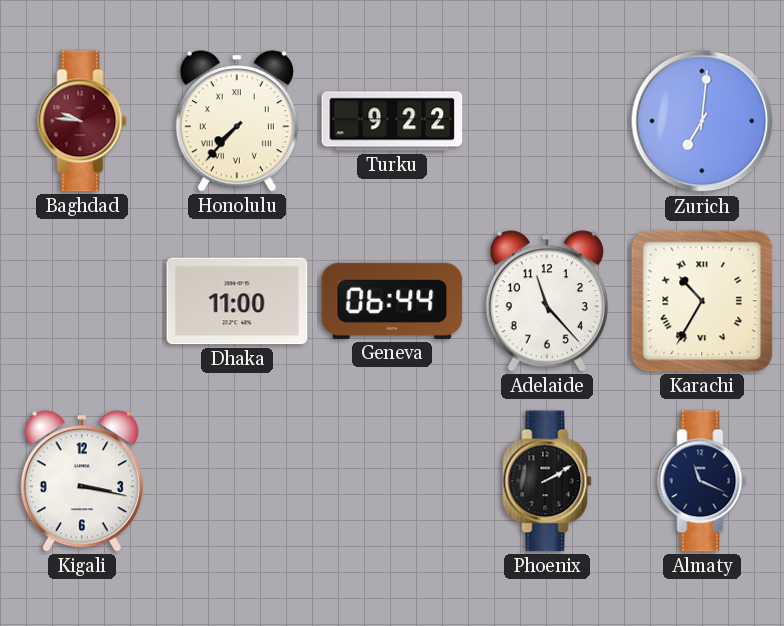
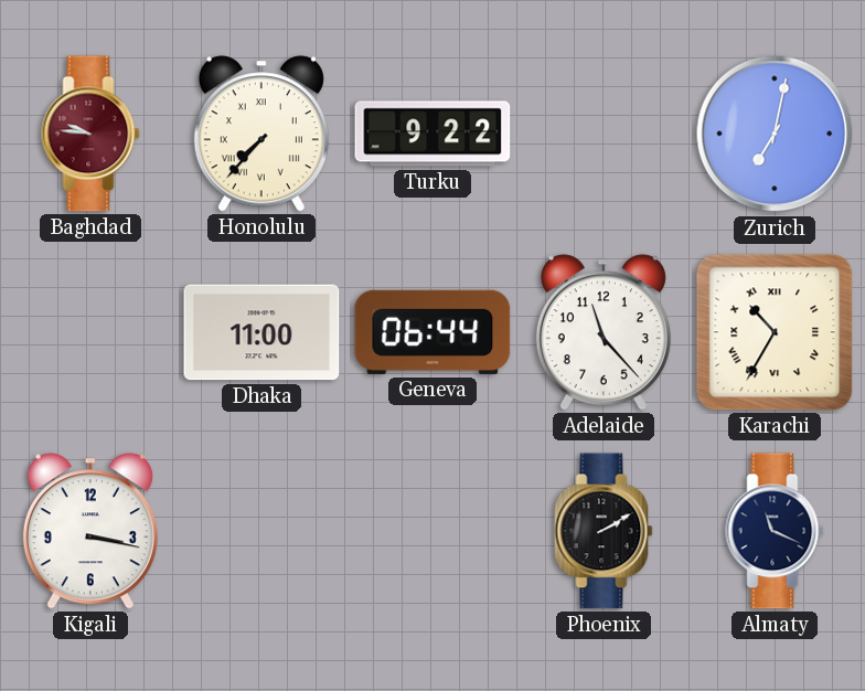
Zurich: 7:01 -> 7:02 (775, 134)
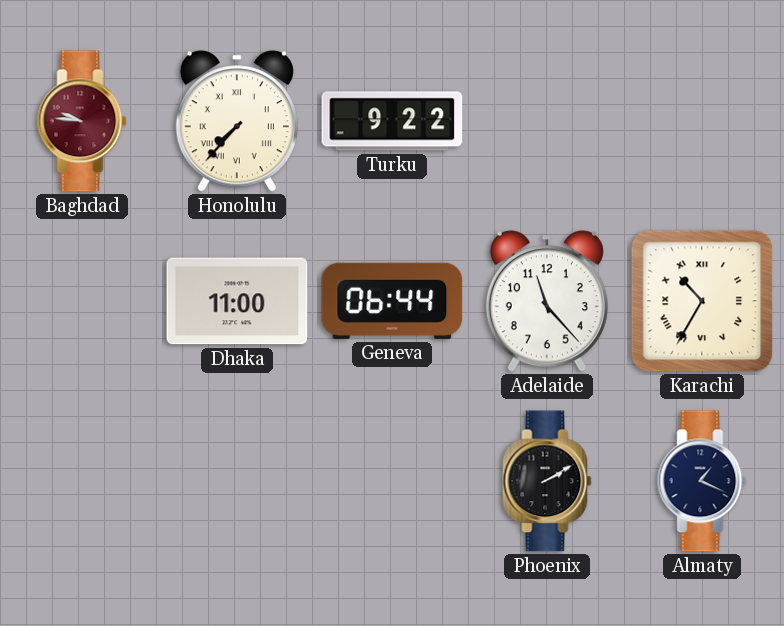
Zurich: 7:02 -> none (775, 134)
Kigali: 3:17 -> none (90, 531)
Almaty: 11:19 -> 1:19 (702, 481)
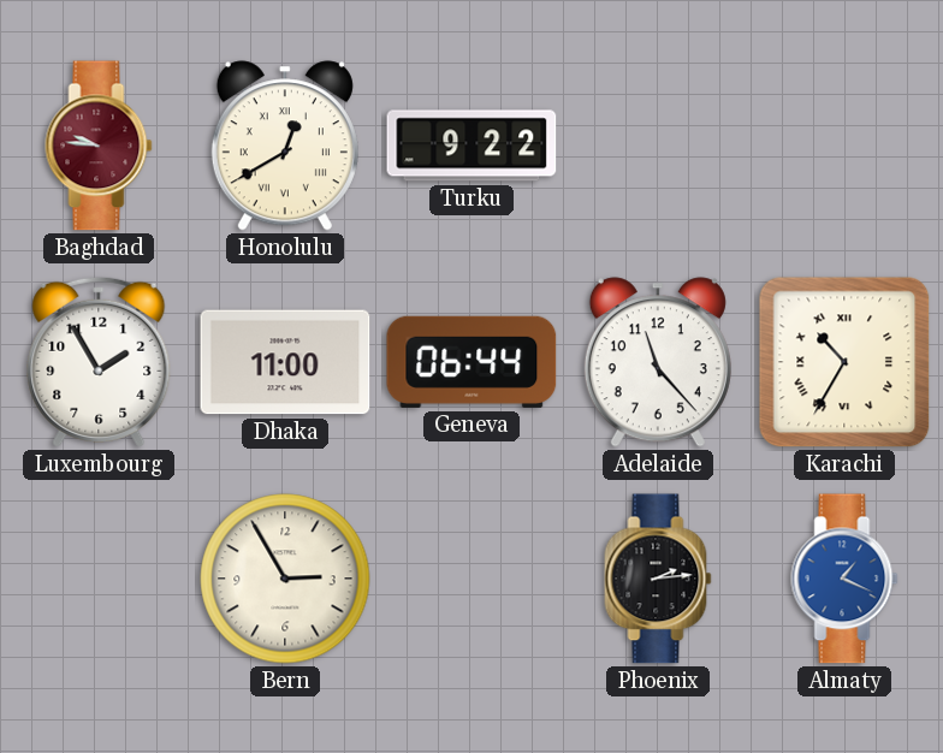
Honolulu: 7:37 -> 12:40 (285, 146)
Luxembourg: none -> 1:55 (99, 362)
Bern: none -> 2:55 (285, 579)
Phoenix: 2:10 -> 2:14 (658, 579)
Almaty dial: navy -> blue (844, 579)
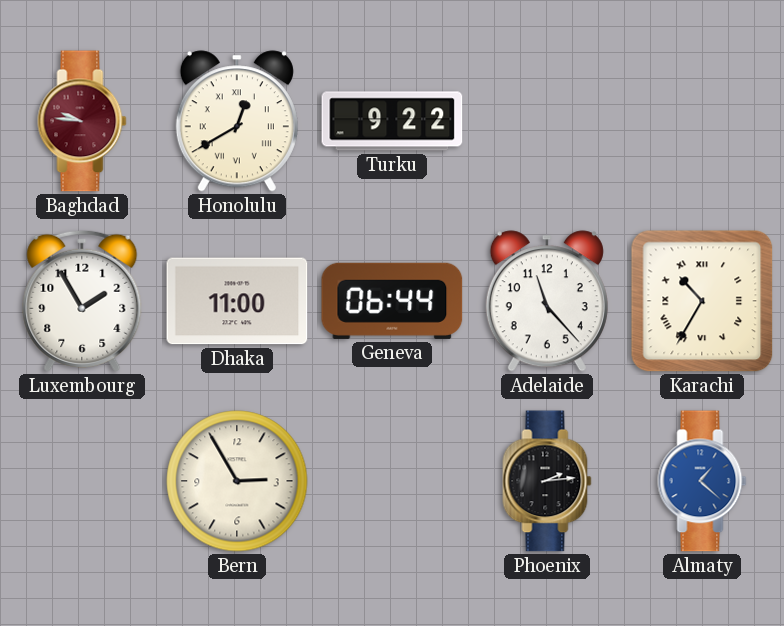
Almaty: 1:19 -> 1:22 (702, 481)
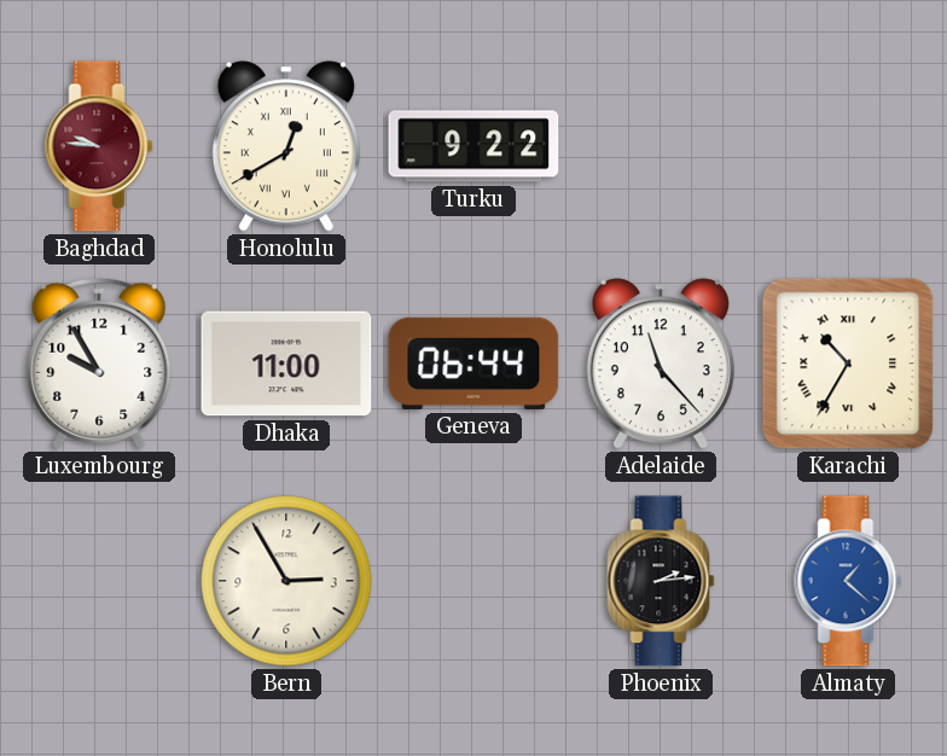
Luxembourg: 1:55 -> 9:55 (99, 364)
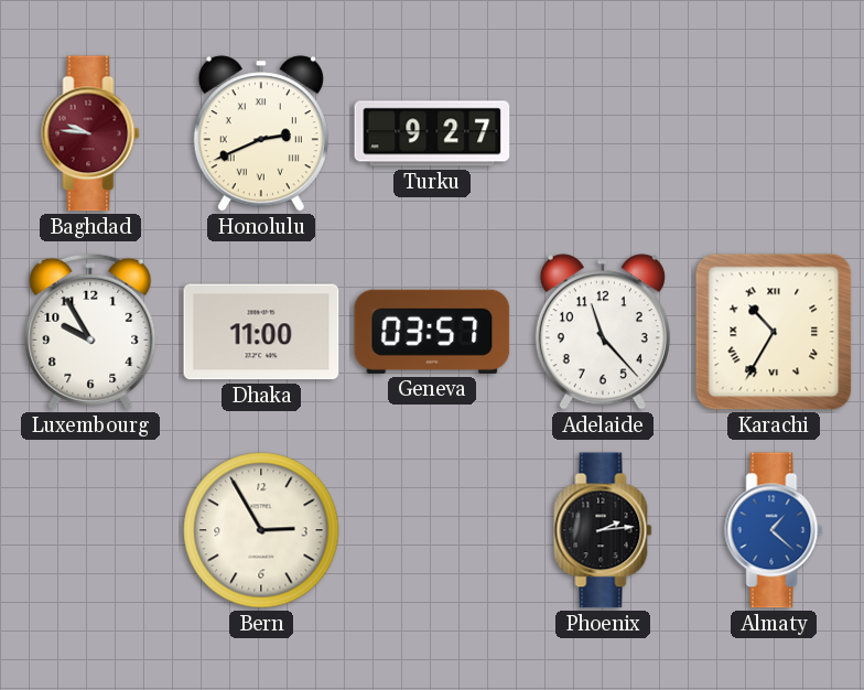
Honolulu: 12:40 -> 2:41 (261, 133)
Turku: 9:22 -> 9:27 (432, 133)
Geneva: 06:44 -> 03:57 (432, 332)
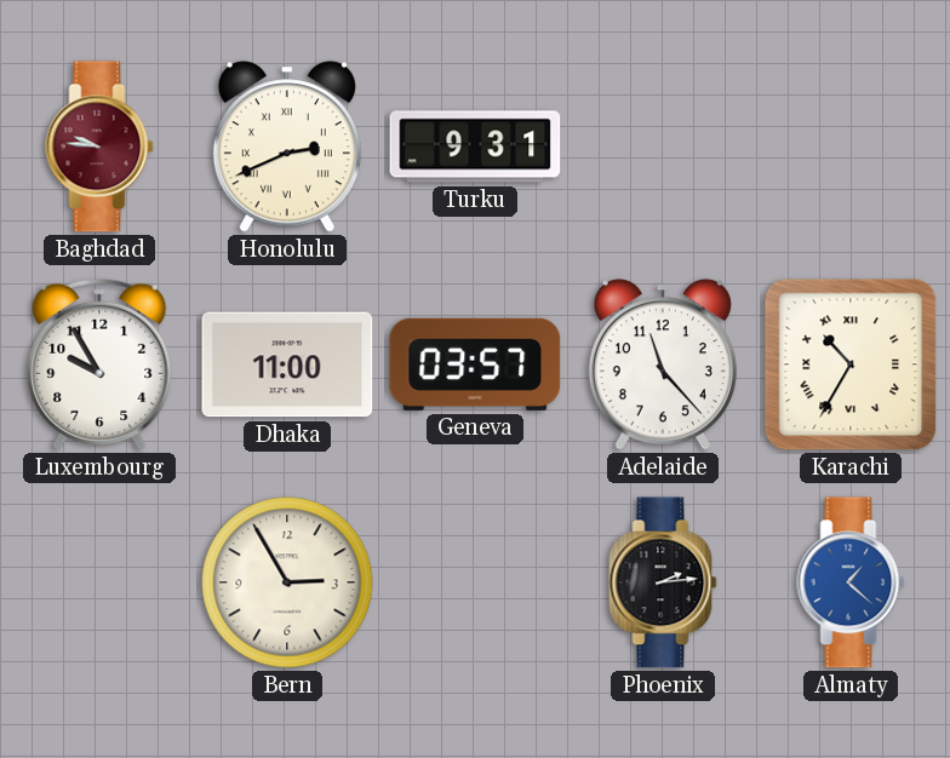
Turku: 9:27 -> 9:31 (475, 147)
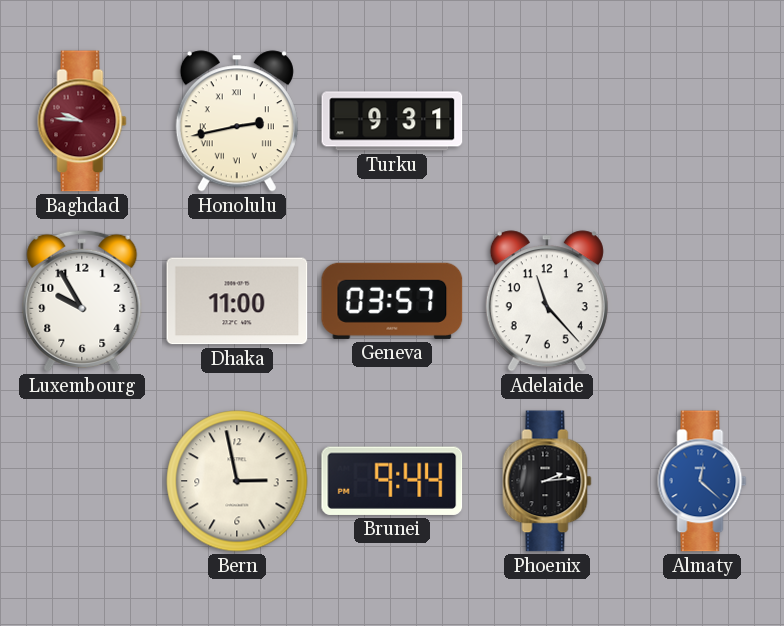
Honolulu: 2:41 -> 2:43 (237, 121)
Karachi: 10:35 -> none (851, 364)
Bern: 2:55 -> 2:58 (237, 481)
Brunei: none -> 9:44 (392, 481)
Almaty: 1:22 -> 12:22 (702, 481)
